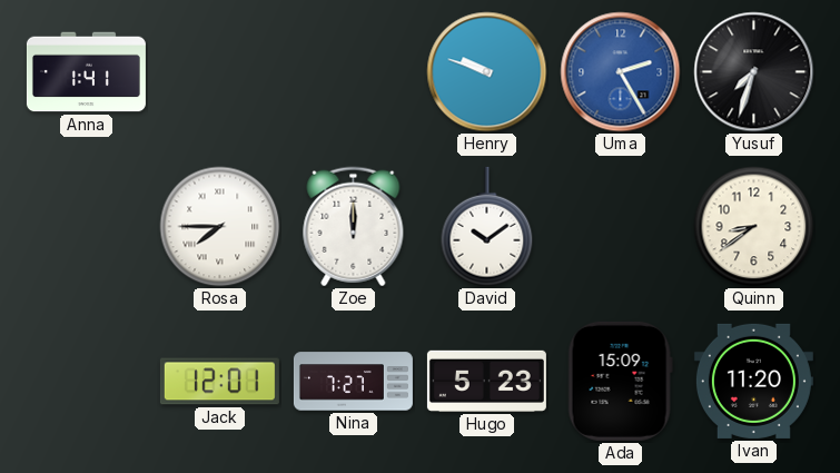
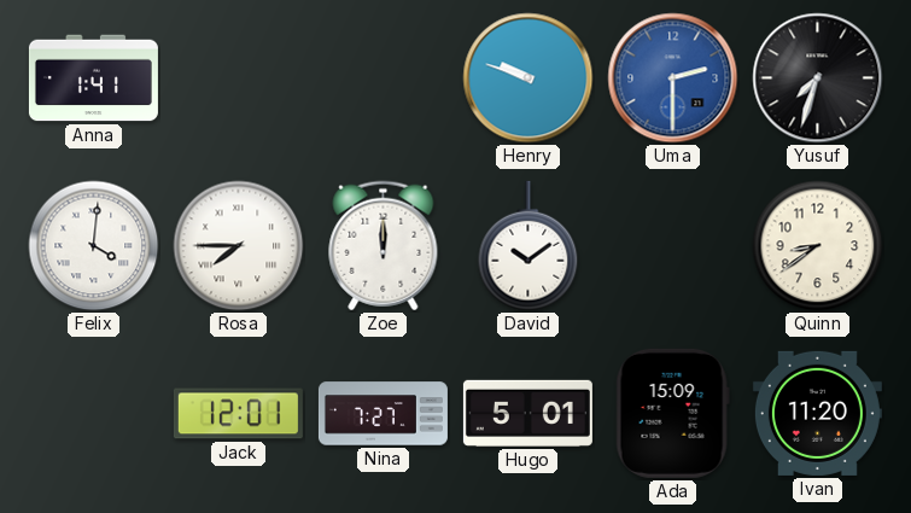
Uma: 2:25 -> 2:30 (673, 78)
Felix: none -> 4:01 (94, 246)
Hugo: 5:23 -> 5:01 (527, 413)
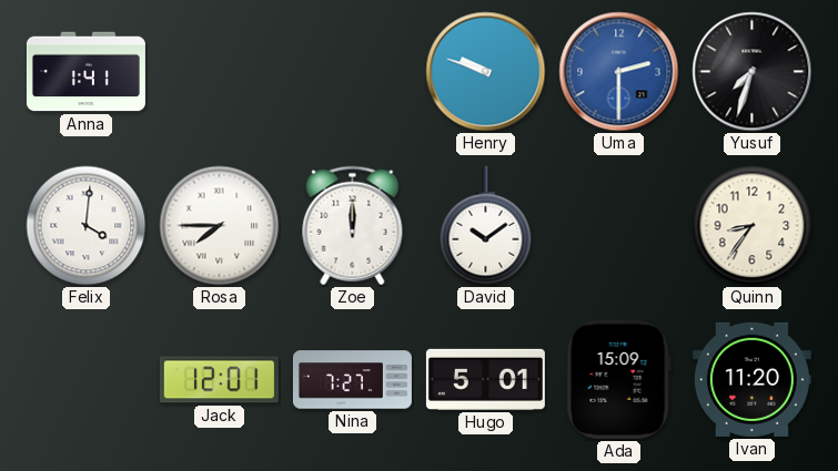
Quinn: 8:39 -> 8:36 (753, 226)
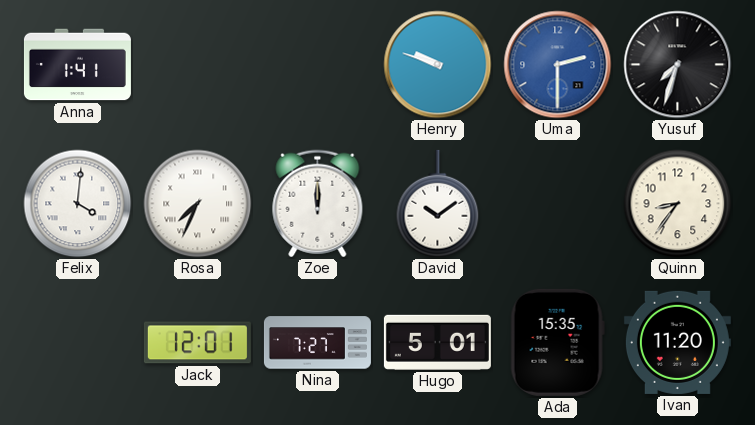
Rosa: 7:45 -> 7:34 (198, 204)
Ada: 15:09 -> 15:35 (557, 342)
